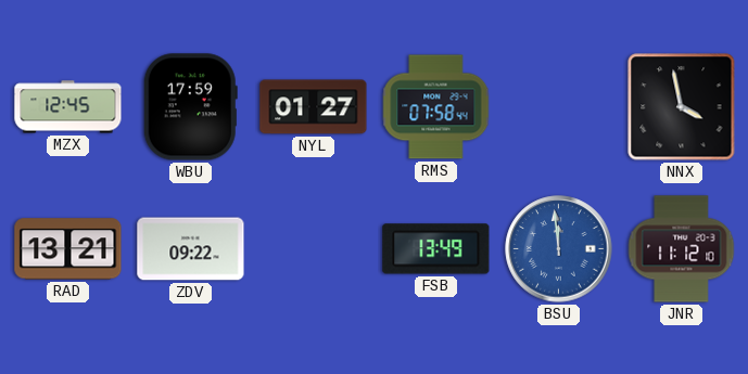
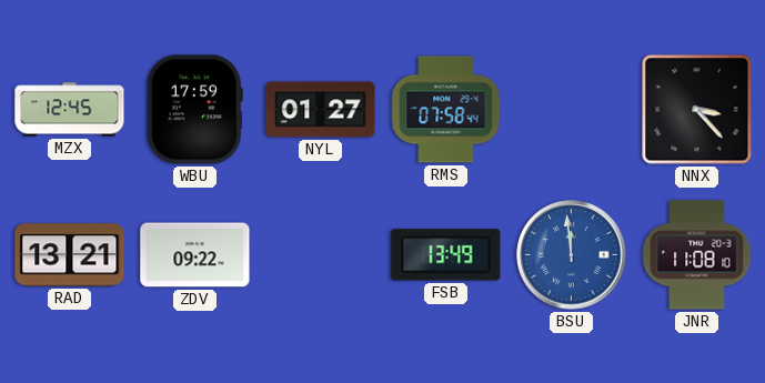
NNX: 3:58 -> 3:23 (697, 110)
JNR: 11:12 -> 11:08 (697, 255)
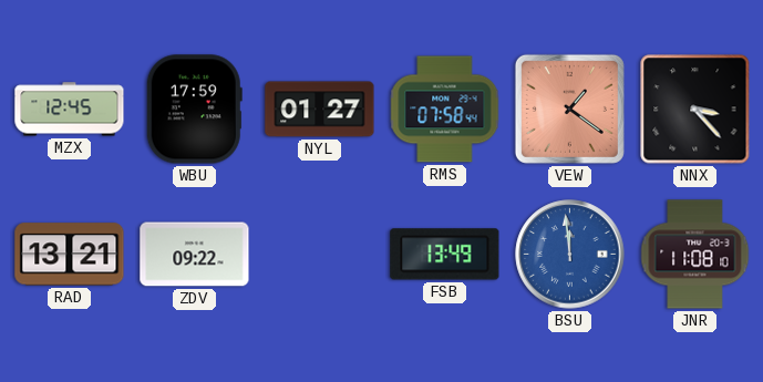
VEW: none -> 1:21 (569, 109)
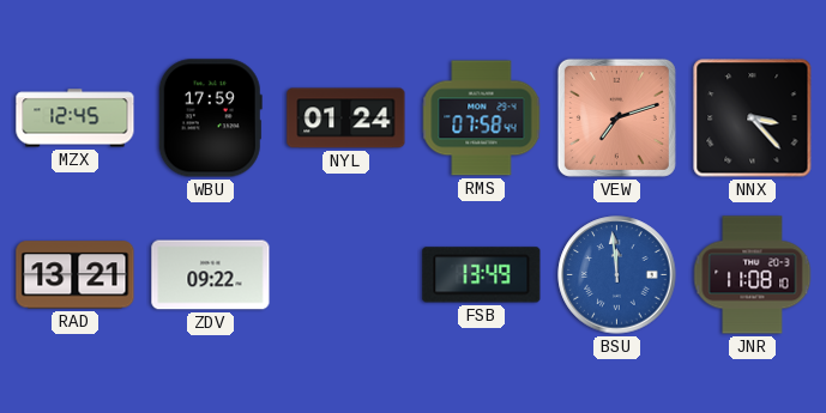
NYL: 01:27 -> 01:24 (346, 119)
VEW: 1:21 -> 7:12 (616, 117)
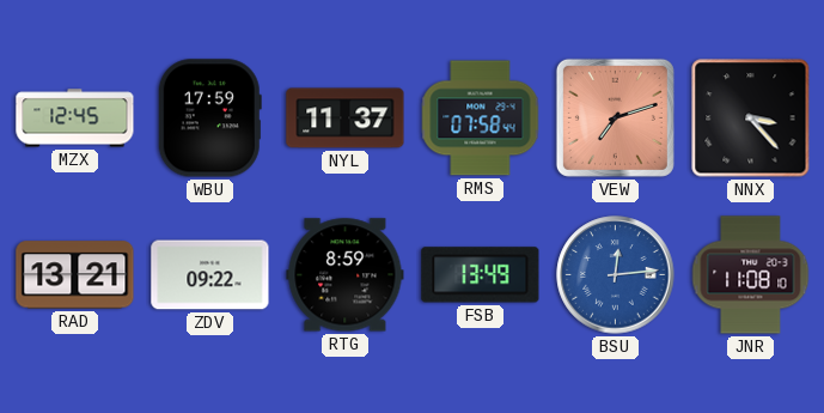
NYL: 01:24 -> 11:37 (346, 119)
RTG: none -> 8:59 (346, 275)
BSU: 11:59 -> 12:14 (616, 275)
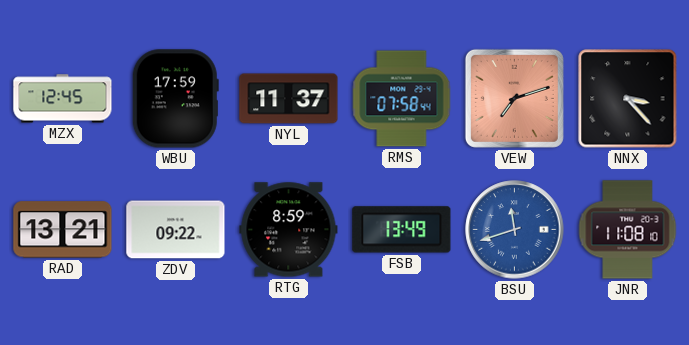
BSU: 12:14 -> 11:42 (515, 230)
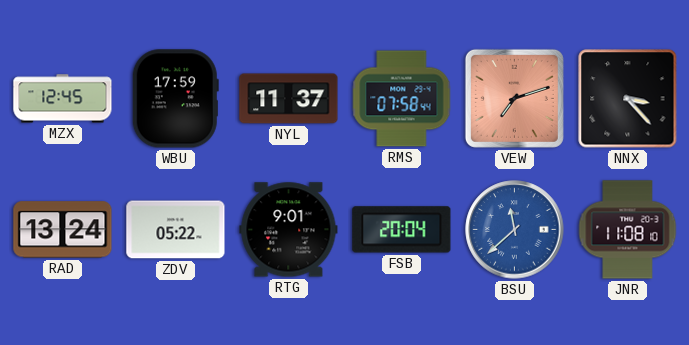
RAD: 13:21 -> 13:24 (63, 230)
ZDV: 09:22 -> 05:22 (176, 230)
RTG: 8:59 -> 9:01 (289, 230)
FSB: 13:49 -> 20:04 (402, 230)
BSU: 11:42 -> 11:38 (515, 230)
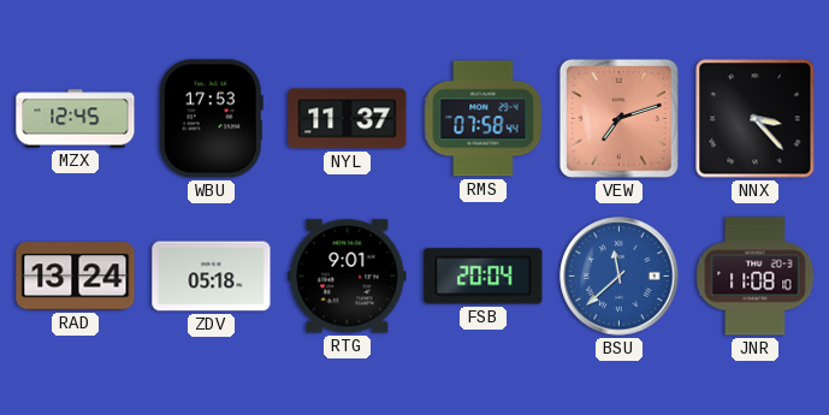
WBU: 17:59 -> 17:53 (211, 119)
ZDV: 05:22 -> 05:18 (212, 277)
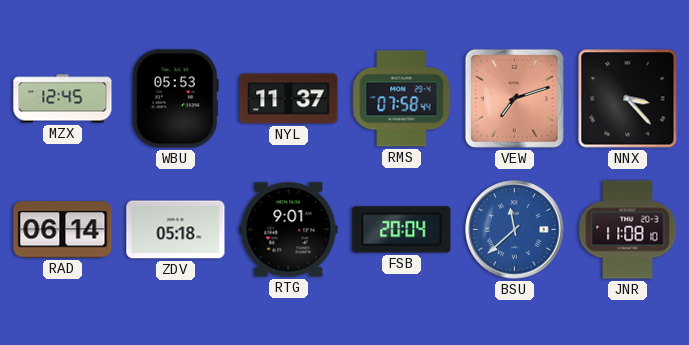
WBU: 17:53 -> 05:53 (175, 99)
RAD: 13:24 -> 06:14 (63, 230)
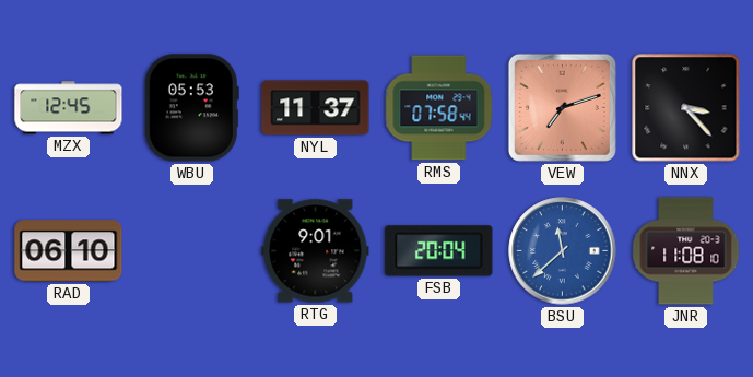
RAD: 06:14 -> 06:10 (69, 251)
ZDV: 05:18 -> none (176, 230)
